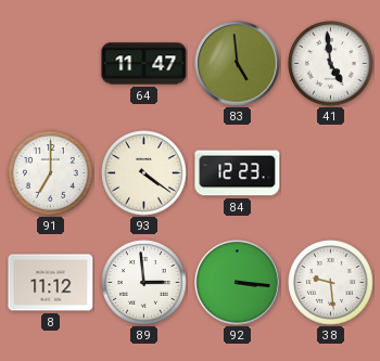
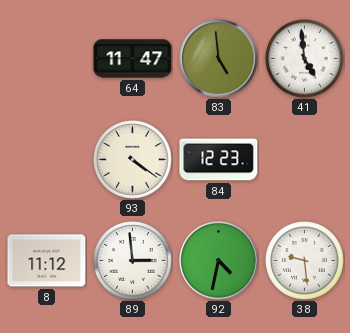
91: 7:00 -> none (51, 173)
92: 3:16 -> 4:32 (219, 261)
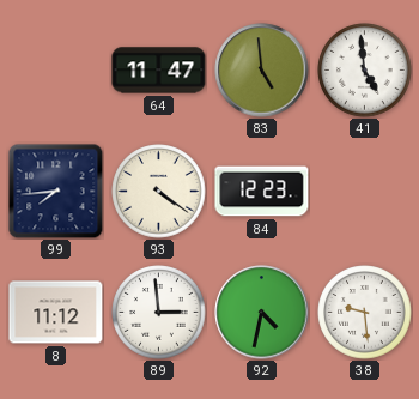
99: none -> 7:44 (56, 192)
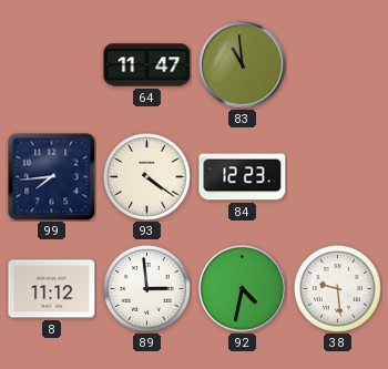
83: 4:59 -> 10:59 (243, 65)
41: 4:59 -> none (365, 71)
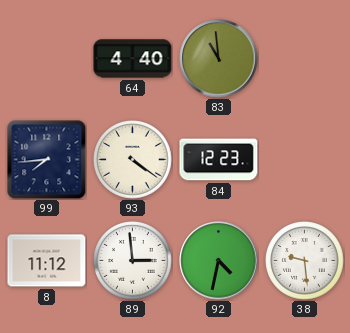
64: 11:47 -> 4:40 (133, 59)
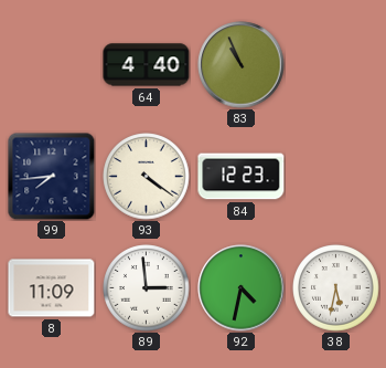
83: 10:59 -> 10:56 (242, 65)
8: 11:12 -> 11:09 (52, 288)
38: 9:29 -> 5:32 (336, 288)
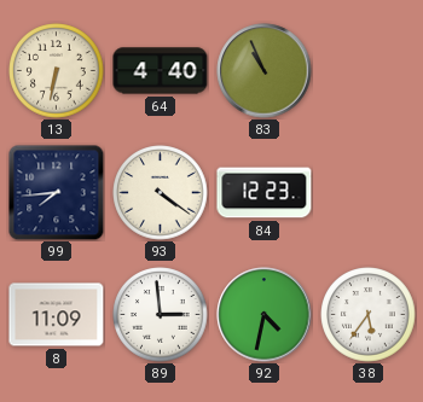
13: none -> 6:32 (57, 71)
38: 5:32 -> 5:36 (369, 315)
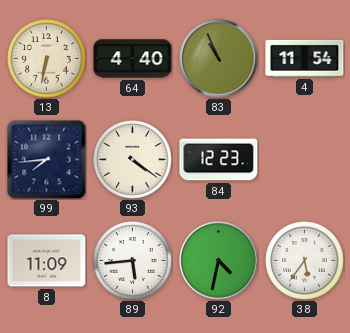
4: none -> 11:54 (305, 58)
89: 2:59 -> 5:44 (133, 261)
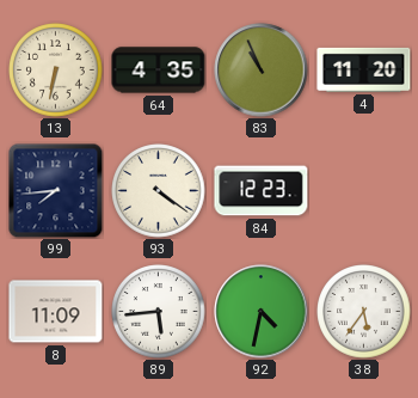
64: 4:40 -> 4:35 (159, 71)
4: 11:54 -> 11:20 (364, 69)
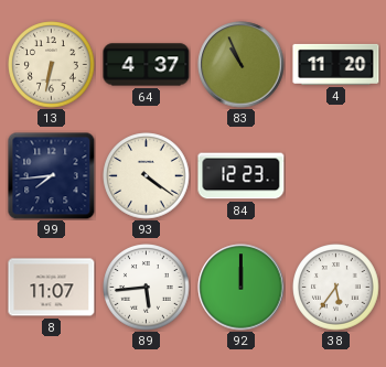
64: 4:35 -> 4:37 (147, 65)
8: 11:09 -> 11:07 (52, 288)
92: 4:32 -> 12:00 (242, 288)
